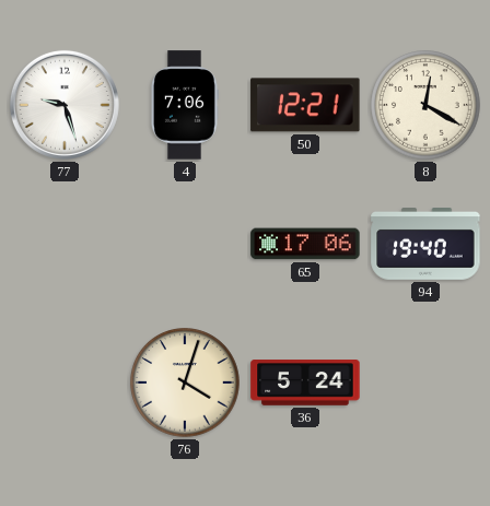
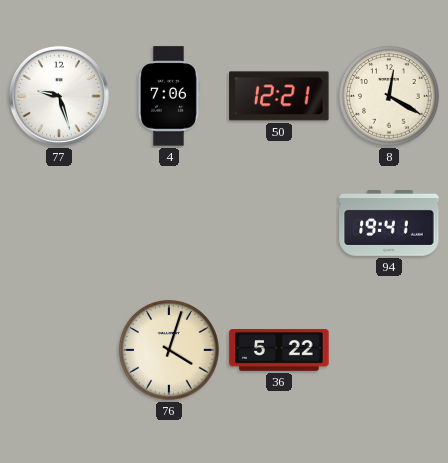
65: 17:06 -> none (305, 244)
94: 19:40 -> 19:41 (389, 224)
36: 5:24 -> 5:22 (279, 350)
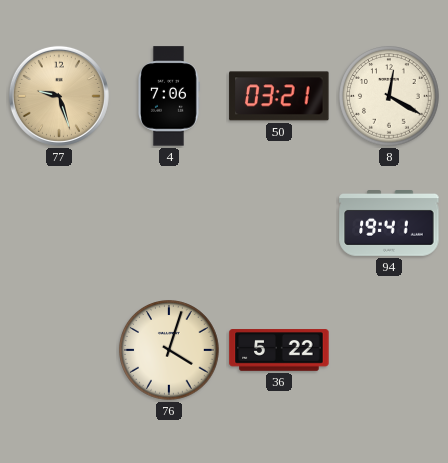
77 dial: white -> champagne (59, 96)
50: 12:21 -> 03:21 (279, 96)
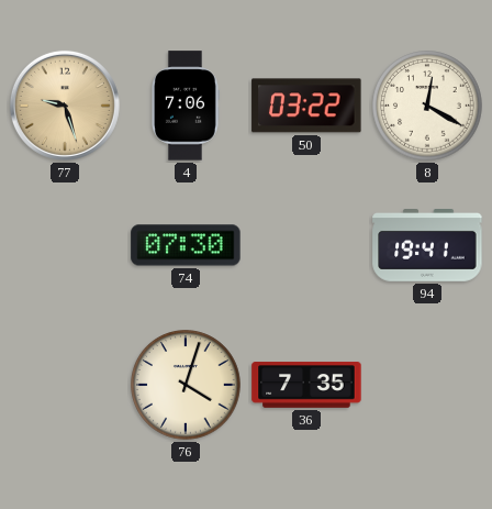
50: 03:21 -> 03:22 (306, 106)
74: none -> 07:30 (186, 245)
36: 5:22 -> 7:35 (306, 385)
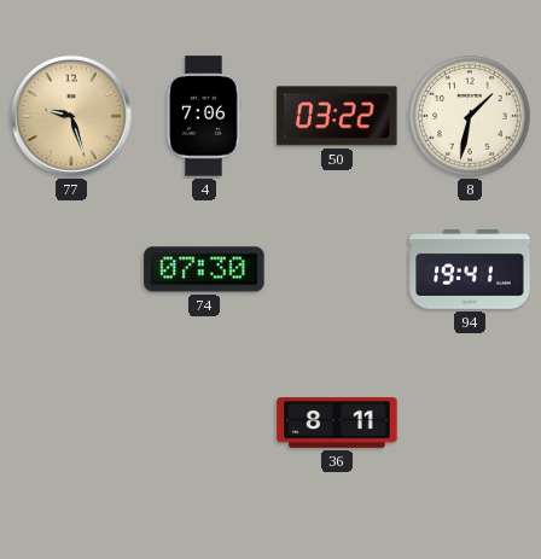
8: 12:20 -> 1:32 (470, 116)
76: 4:03 -> none (186, 385)
36: 7:35 -> 8:11 (337, 423)
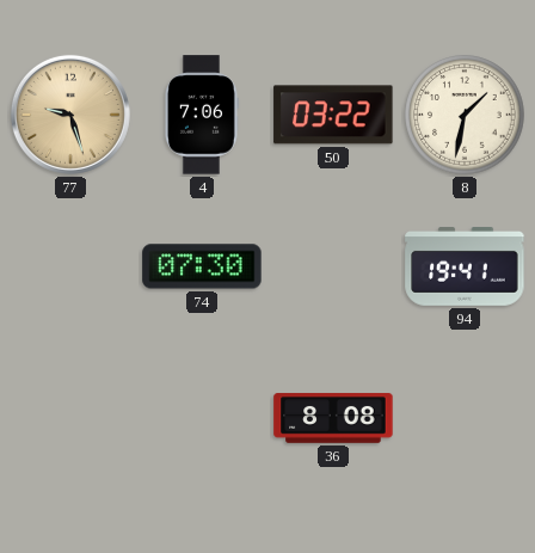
36: 8:11 -> 8:08 (333, 418)
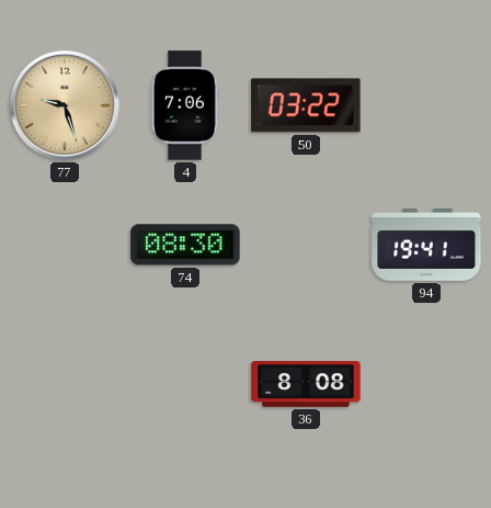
8: 1:32 -> none (465, 115)
74: 07:30 -> 08:30 (185, 245)
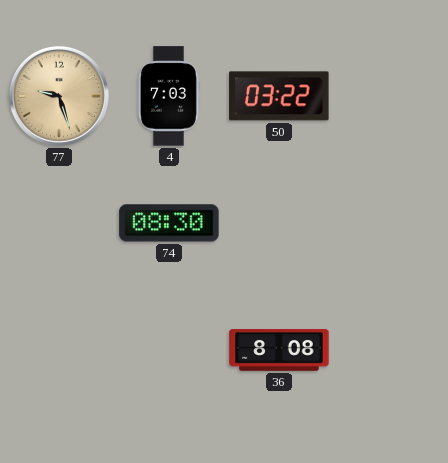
4: 7:06 -> 7:03 (168, 96)
94: 19:41 -> none (426, 246)
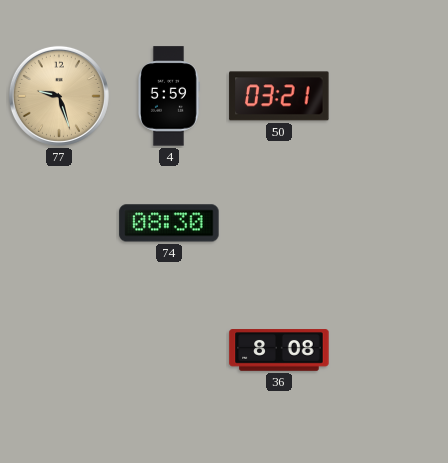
4: 7:03 -> 5:59 (168, 96)
50: 03:22 -> 03:21 (279, 96)
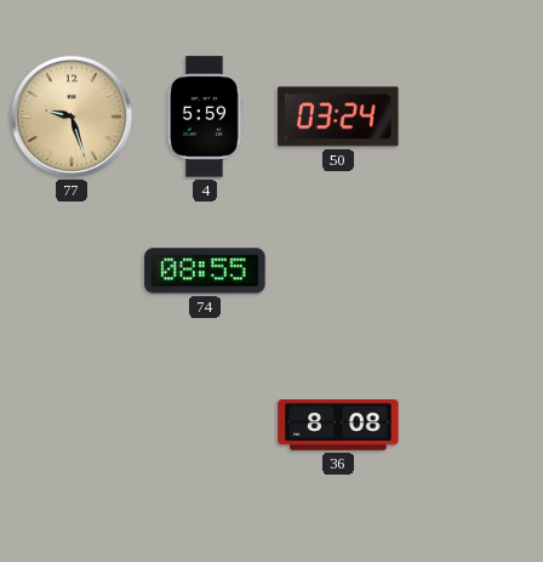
50: 03:21 -> 03:24 (338, 117)
74: 08:30 -> 08:55 (205, 271)
